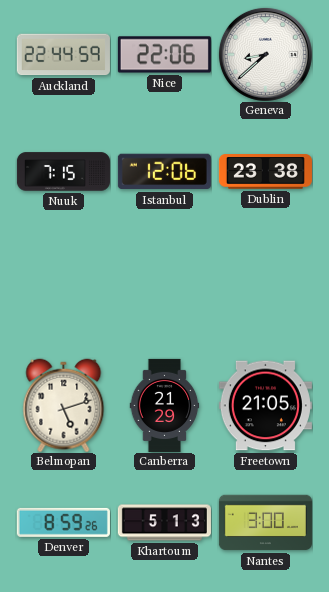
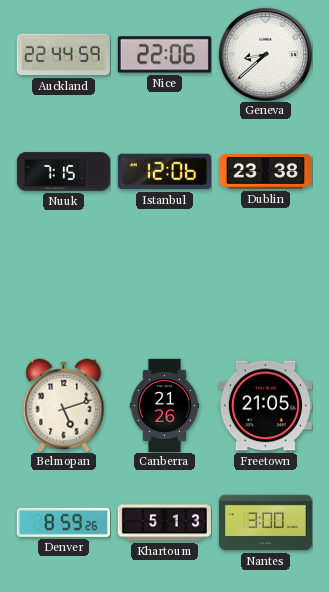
Canberra: 21:29 -> 21:26 (165, 405)
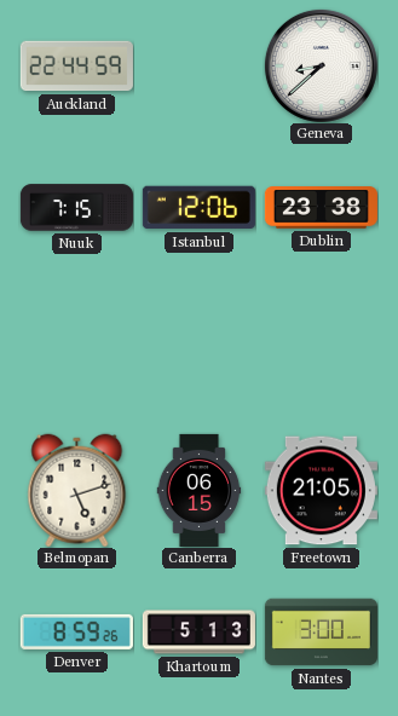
Nice: 22:06 -> none (164, 55)
Canberra: 21:26 -> 06:15 (200, 490)
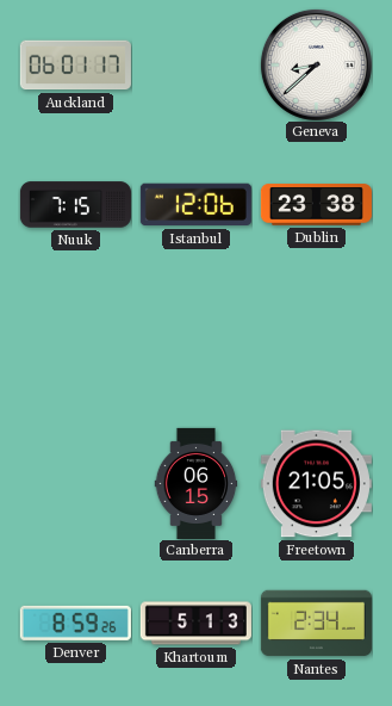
Auckland: 22:44 -> 06:01 (75, 66)
Belmopan: 5:12 -> none (77, 490)
Nantes: 3:00 -> 2:34 (316, 624)
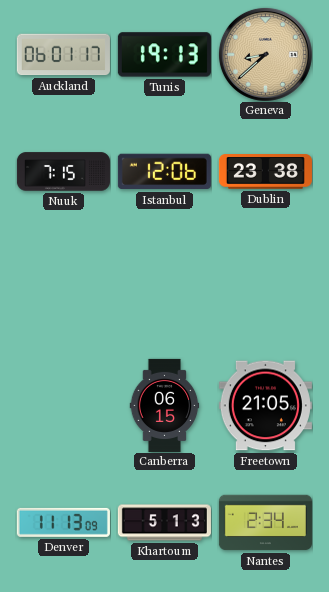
Tunis: none -> 19:13 (164, 55)
Geneva dial: white -> champagne (265, 54)
Denver: 8:59 -> 11:13 (63, 522)
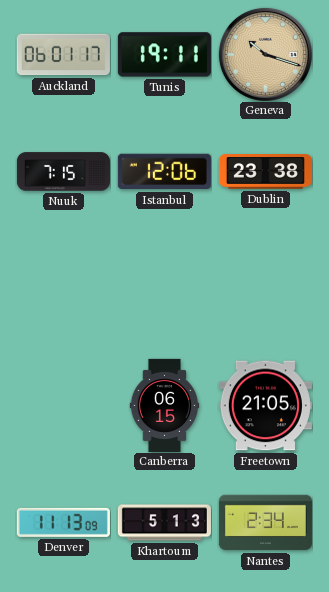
Tunis: 19:13 -> 19:11 (164, 55)
Geneva: 8:38 -> 10:18 (265, 54)
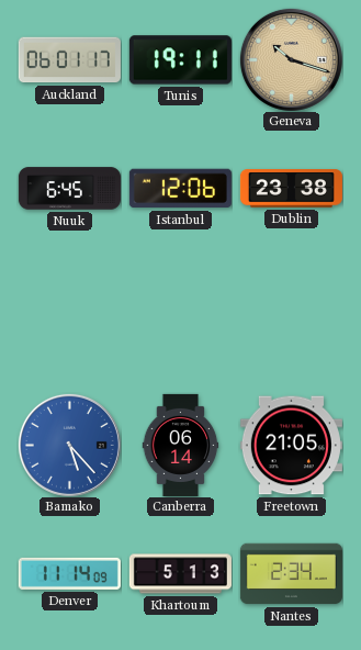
Nuuk: 7:15 -> 6:45 (69, 189)
Bamako: none -> 5:23 (69, 445)
Canberra: 06:15 -> 06:14 (181, 445)
Denver: 11:13 -> 11:14 (69, 573)
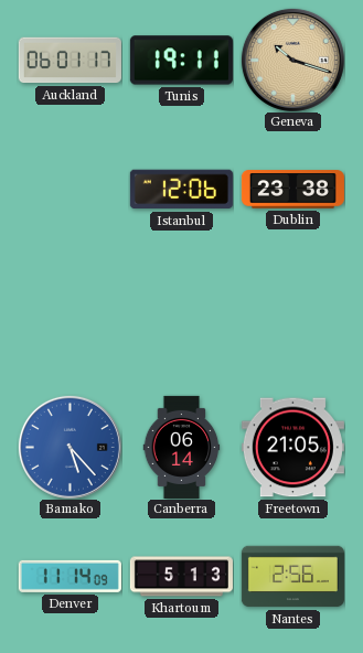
Nuuk: 6:45 -> none (69, 189)
Nantes: 2:34 -> 2:56 (292, 577)
